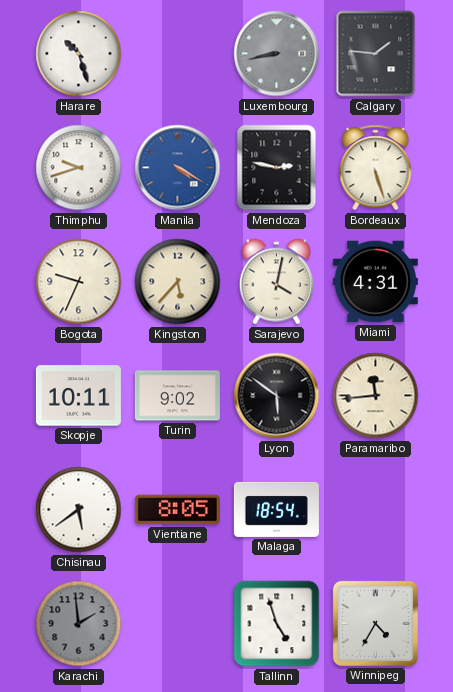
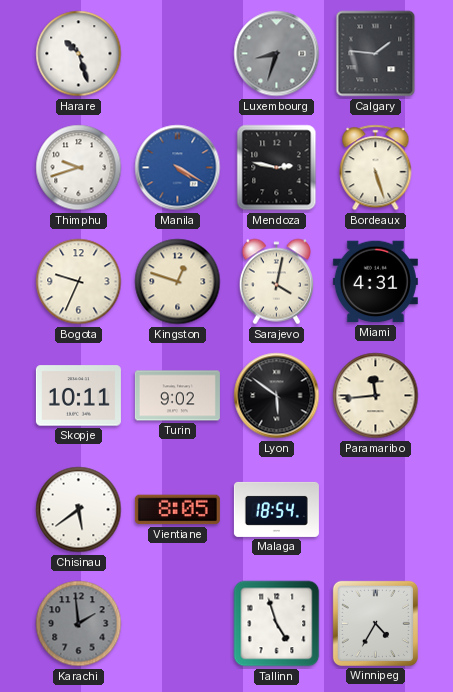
Luxembourg: 8:43 -> 8:33 (277, 54)
Kingston: 5:37 -> 12:48 (178, 282)
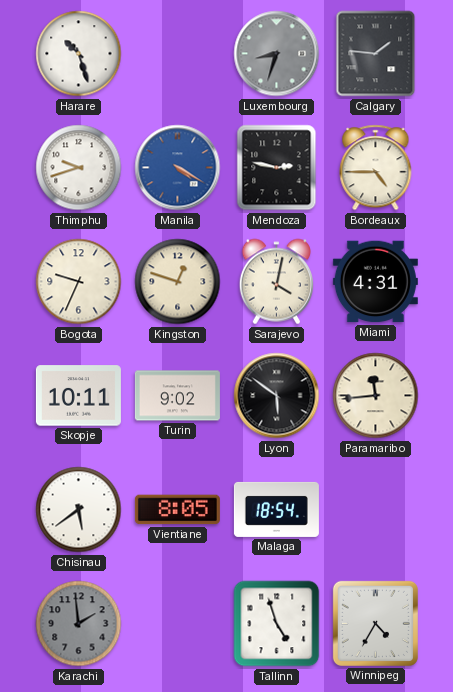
Bordeaux: 5:27 -> 4:45 (376, 168)
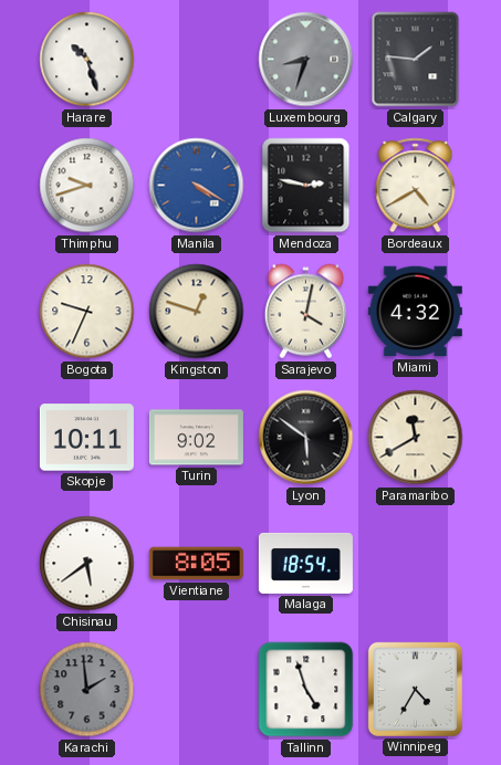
Bordeaux: 4:45 -> 4:40 (416, 186)
Miami: 4:31 -> 4:32 (415, 312)
Paramaribo: 11:44 -> 11:40 (416, 438)
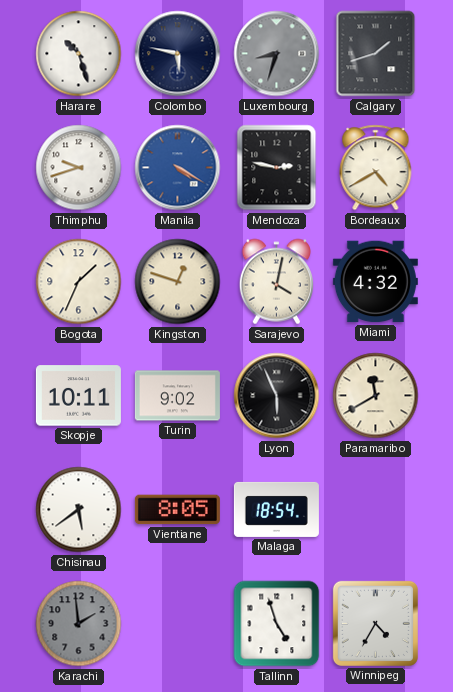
Colombo: none -> 5:47 (178, 54)
Calgary: 1:46 -> 1:42 (376, 54)
Bogota: 9:34 -> 1:34 (79, 282)
Lyon: 5:51 -> 5:56 (277, 396)
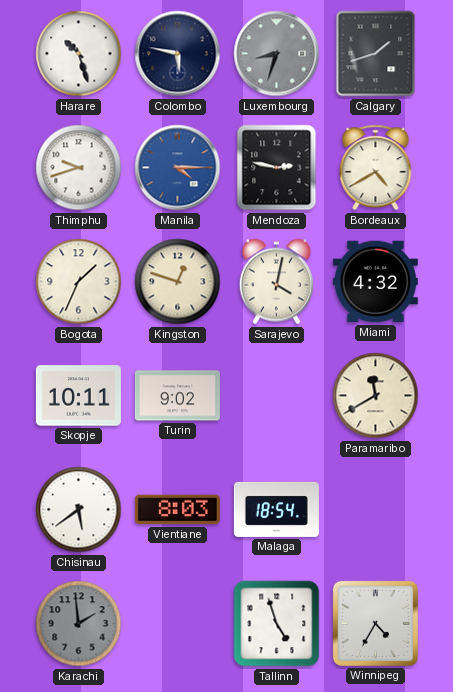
Manila: 4:20 -> 4:15 (178, 168)
Lyon: 5:56 -> none (277, 396)
Vientiane: 8:05 -> 8:03 (177, 510)
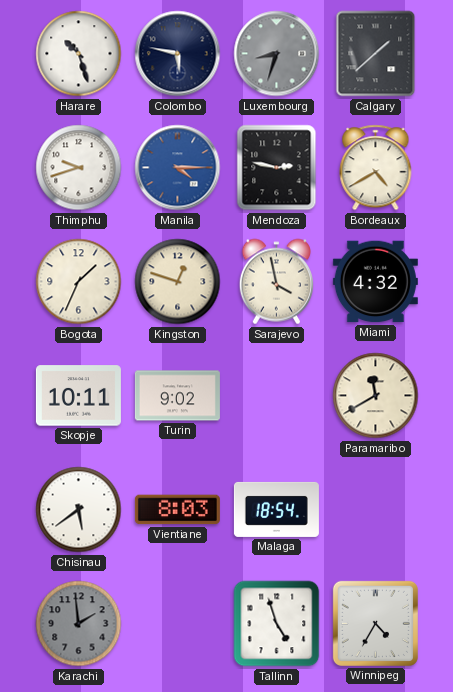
Calgary: 1:42 -> 1:38 (376, 54)
Sarajevo: 4:02 -> 3:58 (276, 282)
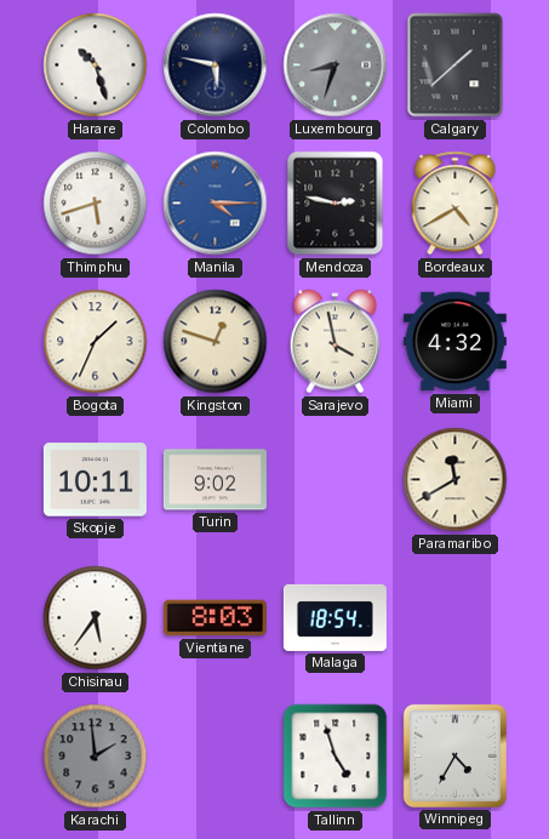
Thimphu: 9:42 -> 5:42 (96, 204)
Chisinau: 5:39 -> 5:36 (96, 618)
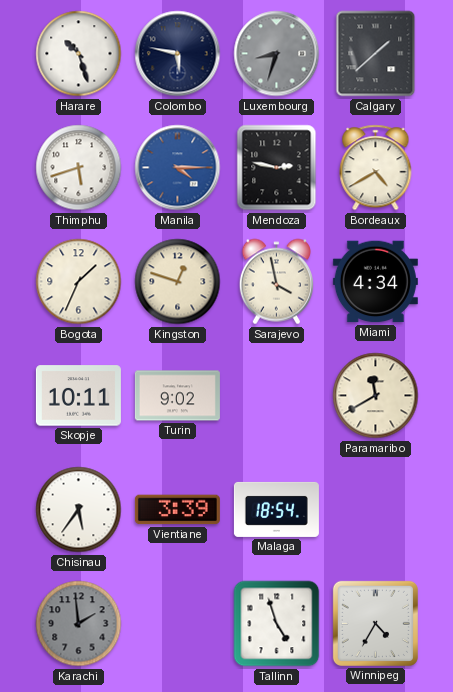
Miami: 4:32 -> 4:34 (375, 282)
Vientiane: 8:03 -> 3:39 (177, 510)
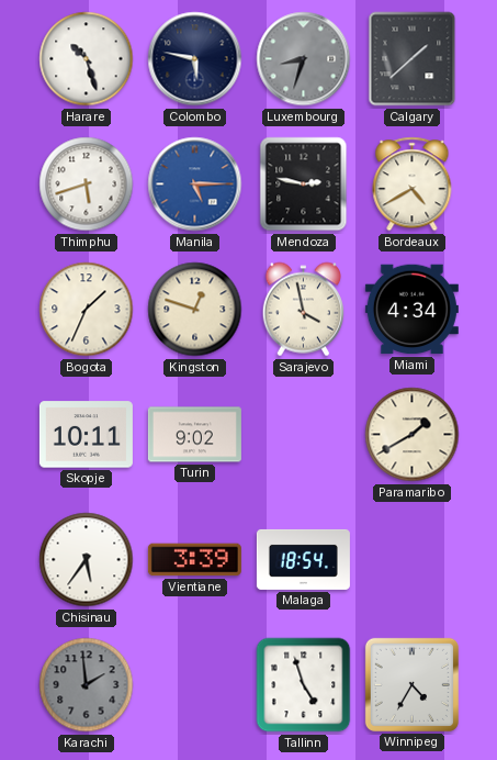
Manila: 4:15 -> 5:15 (195, 185)
Paramaribo: 11:40 -> 1:40 (413, 435)
